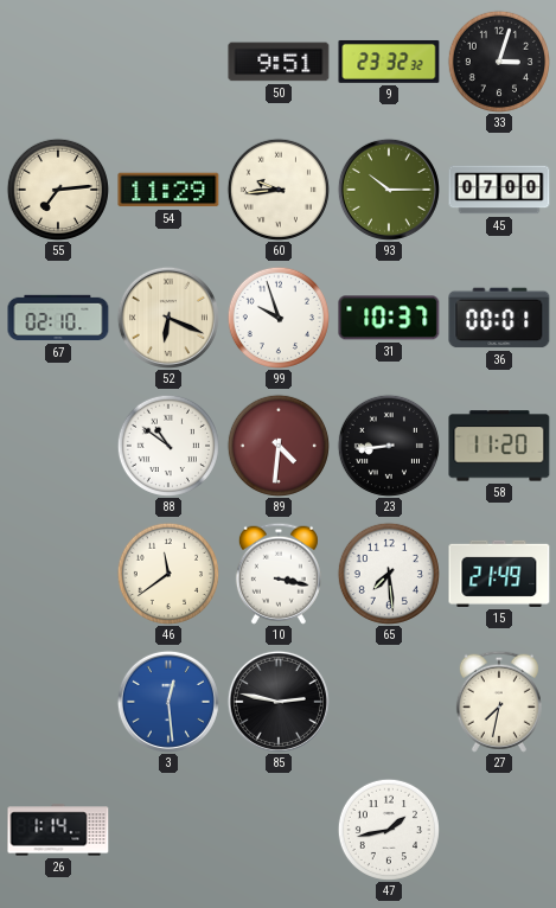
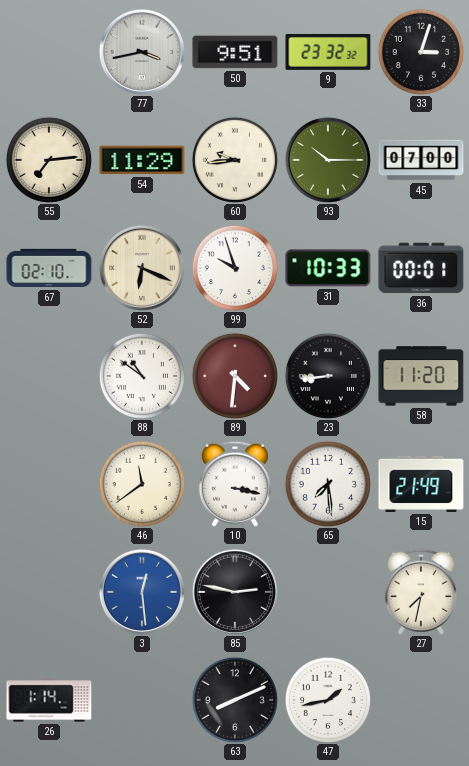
77: none -> 3:43 (142, 52)
31: 10:37 -> 10:33 (328, 268)
63: none -> 8:11 (235, 700)
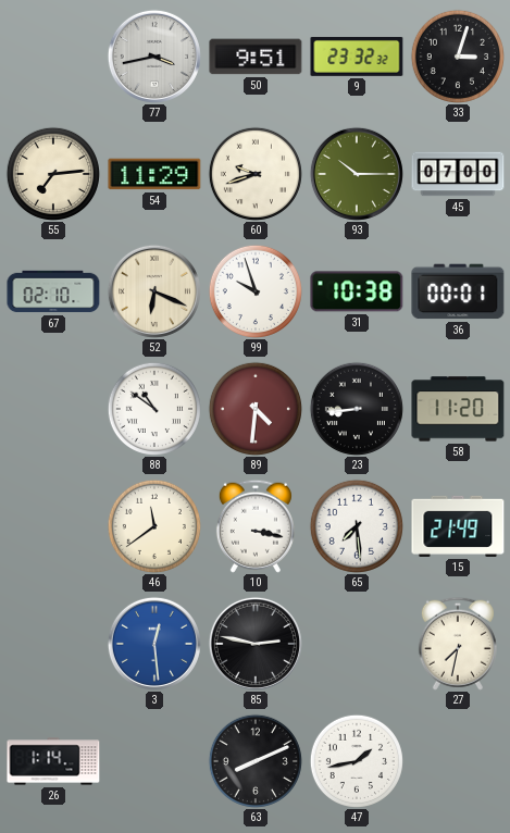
60: 9:44 -> 9:42 (256, 174)
31: 10:33 -> 10:38 (357, 291)
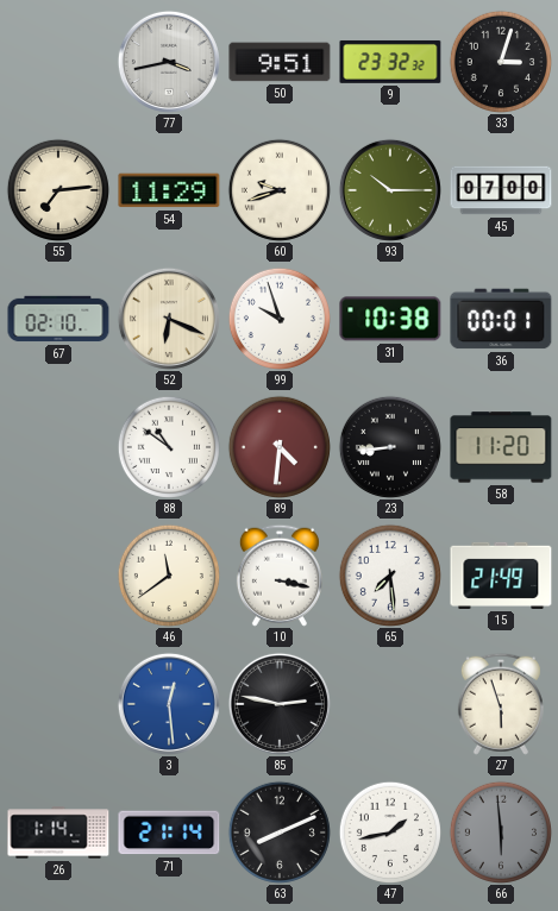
27: 7:32 -> 5:57 (501, 704)
71: none -> 21:14 (169, 833)
66: none -> 5:59 (501, 833)
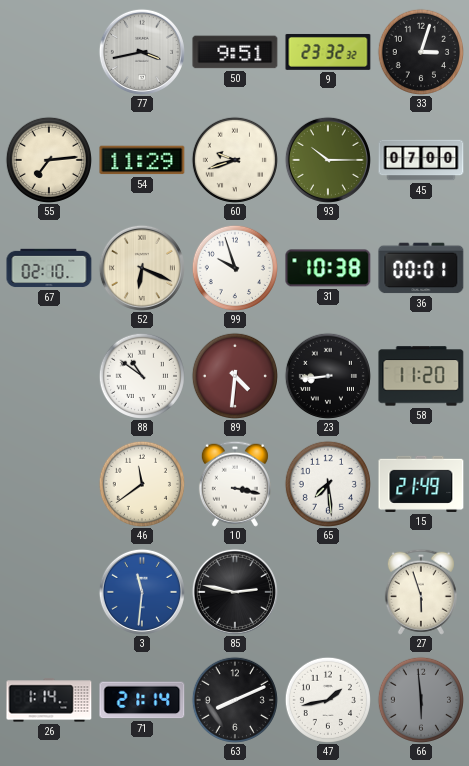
3: 12:29 -> 11:31 (142, 592)
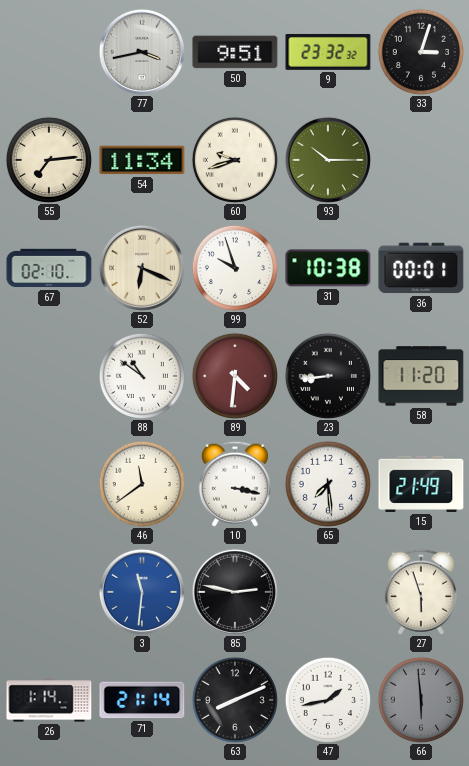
54: 11:29 -> 11:34 (142, 160)
45: 07:00 -> none (421, 160)
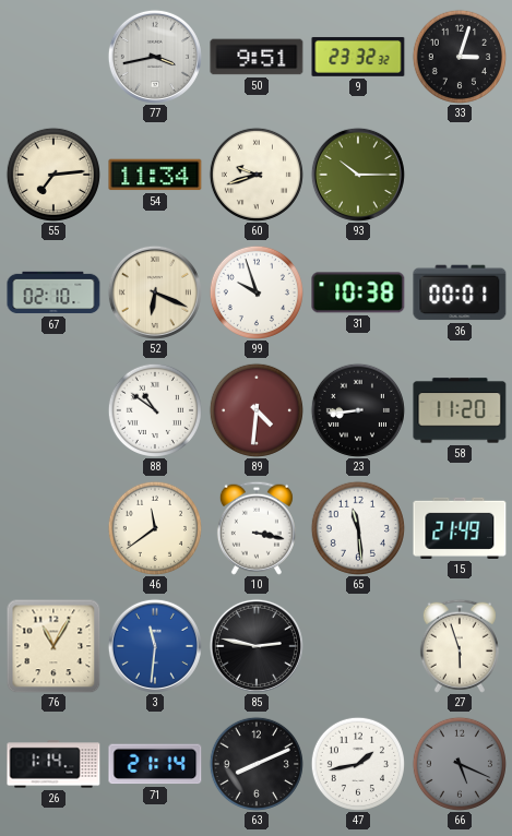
65: 7:29 -> 11:29 (358, 528)
76: none -> 11:05 (53, 646)
66: 5:59 -> 5:19 (460, 764)
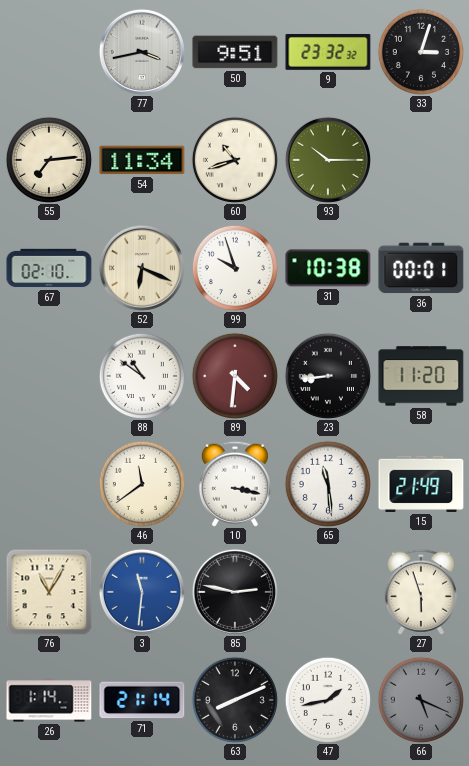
60: 9:42 -> 10:42 (235, 160)
